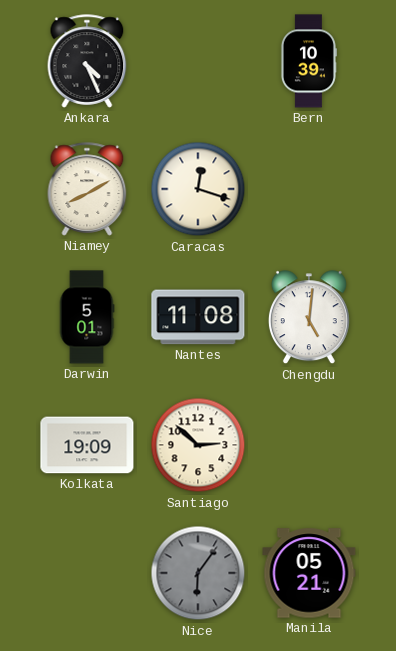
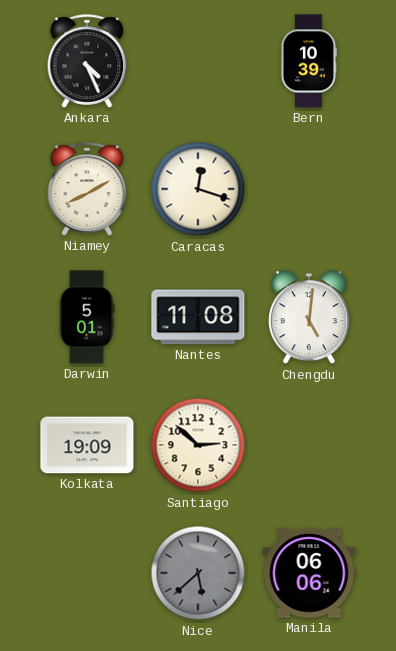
Nice: 6:06 -> 5:38 (198, 573)
Manila: 05:21 -> 06:06 (309, 573)
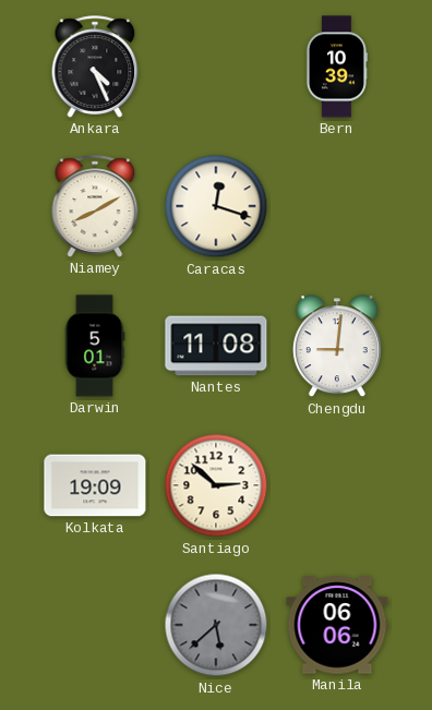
Chengdu: 5:01 -> 9:01 (337, 347)
